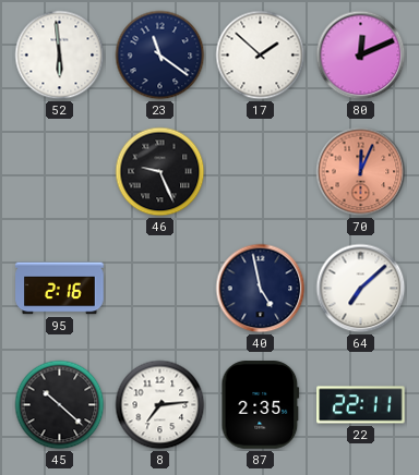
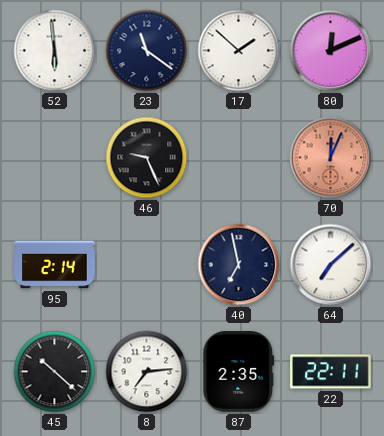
95: 2:16 -> 2:14 (55, 265)
40: 4:58 -> 6:58 (239, 265)
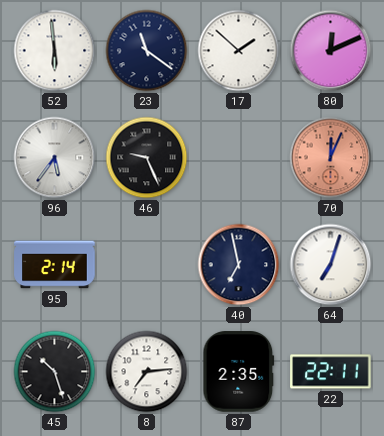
96: none -> 5:36 (55, 158)
64: 7:08 -> 7:03 (331, 265)
45: 10:22 -> 10:27 (55, 372)
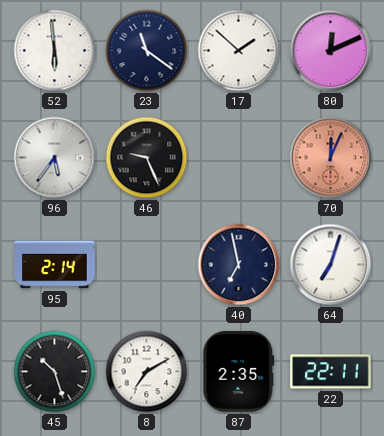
8: 7:14 -> 7:10 (147, 372)
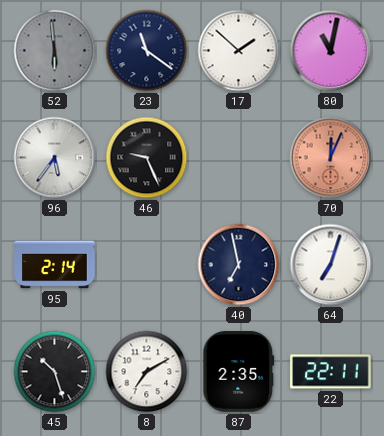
52 dial: white -> grey (55, 51)
80: 12:11 -> 11:02 (331, 51)
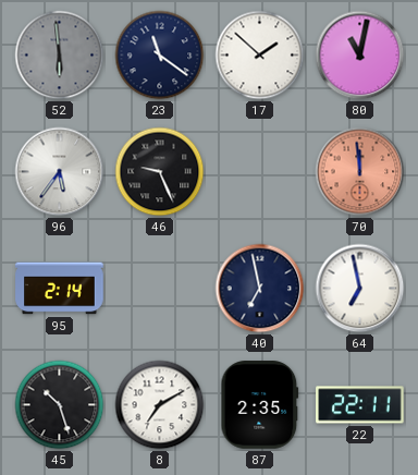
70: 12:04 -> 11:59 (360, 172)
64: 7:03 -> 6:58 (360, 289)
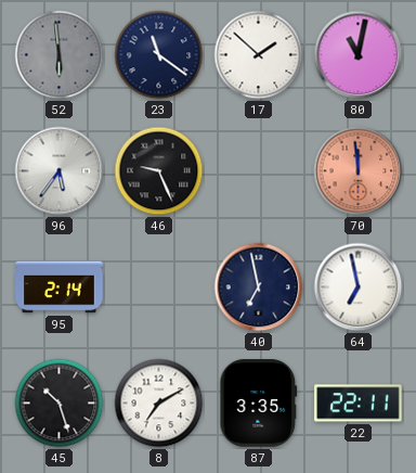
87: 2:35 -> 3:35 (259, 404)
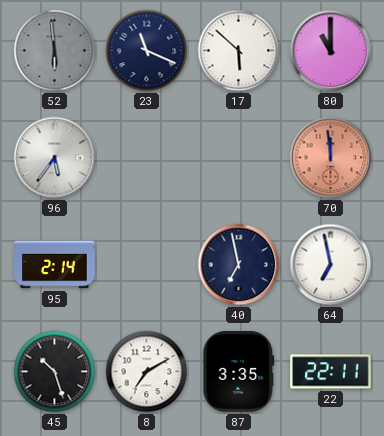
23: 11:21 -> 11:19 (147, 51)
17: 1:52 -> 5:52 (239, 51)
80: 11:02 -> 11:00 (331, 51)
46: 9:26 -> none (159, 171)
